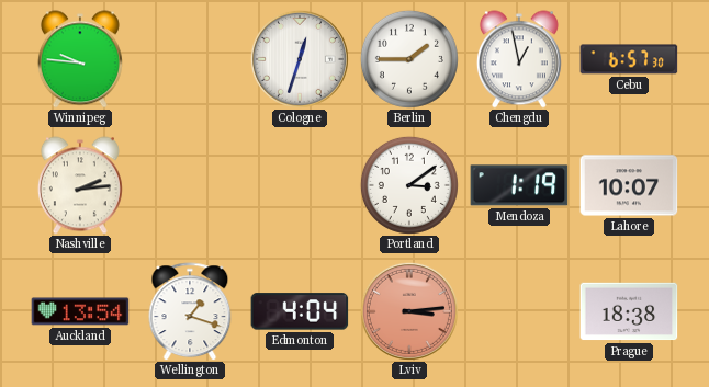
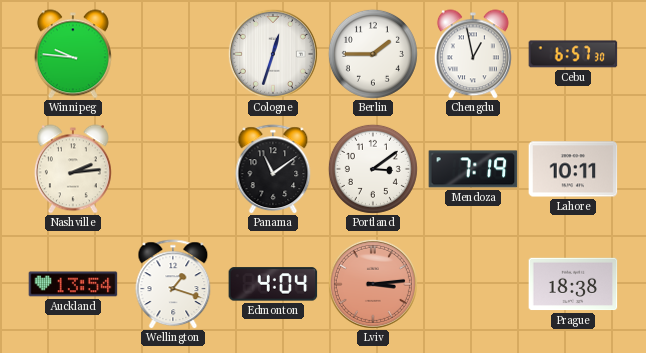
Panama: none -> 11:09 (273, 169)
Mendoza: 1:19 -> 7:19 (473, 169)
Lahore: 10:07 -> 10:11 (573, 169)
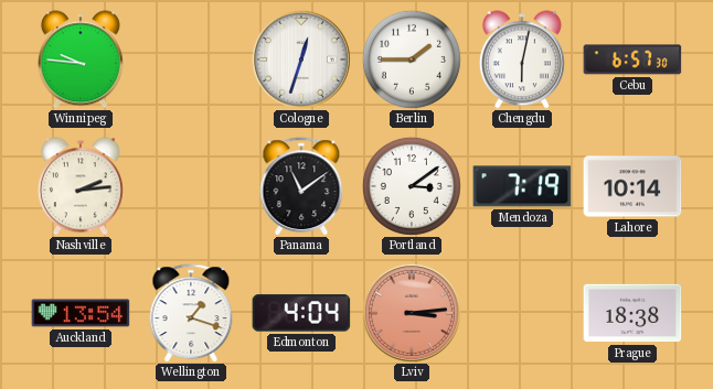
Chengdu: 12:58 -> 6:02 (522, 60)
Lahore: 10:11 -> 10:14 (632, 186)
